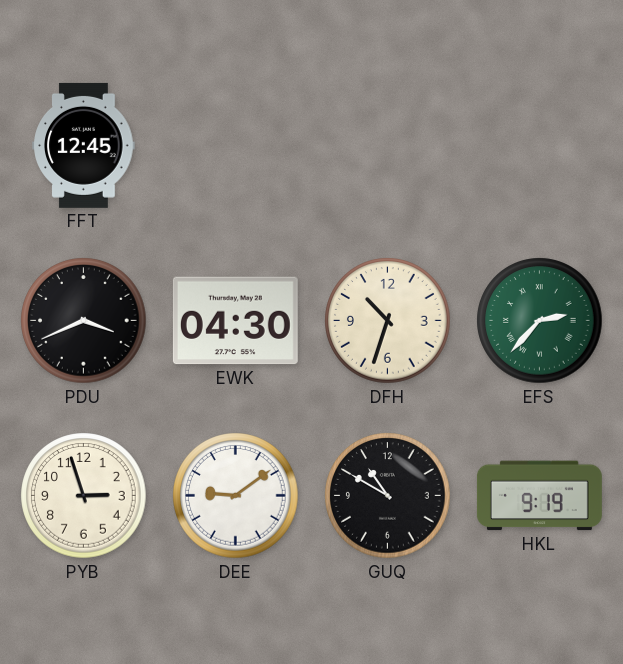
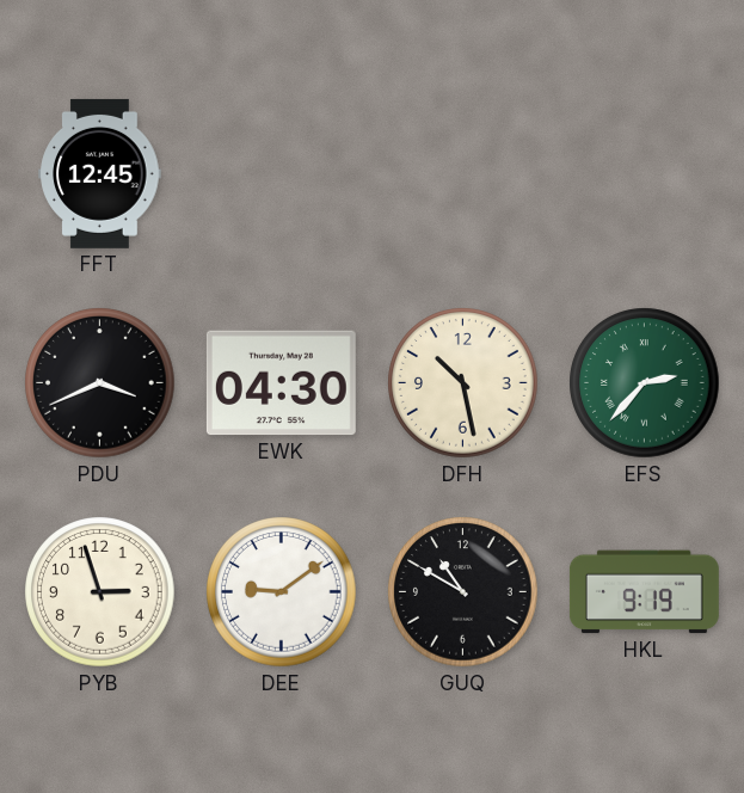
DFH: 10:33 -> 10:28 (463, 383)
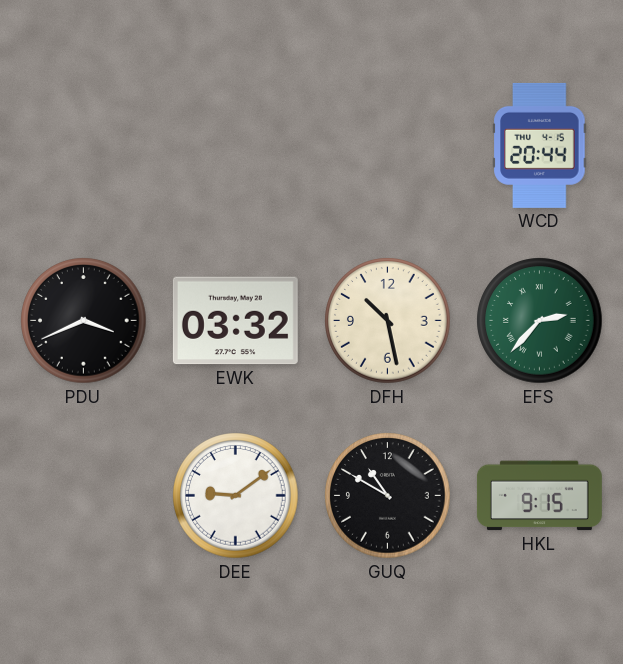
FFT: 12:45 -> none (100, 173)
WCD: none -> 20:44 (540, 145)
EWK: 04:30 -> 03:32 (235, 321)
PYB: 2:57 -> none (100, 592)
HKL: 9:19 -> 9:15 (539, 496)
